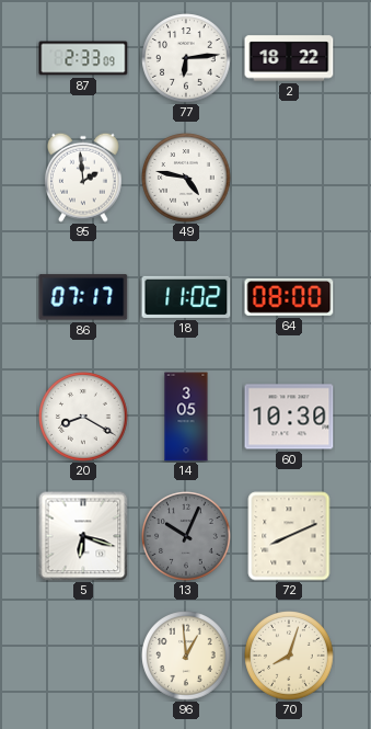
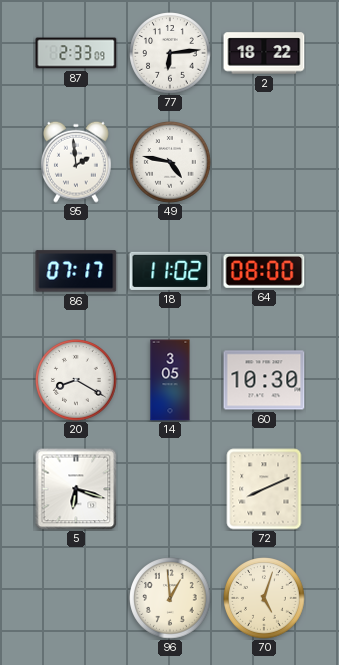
13: 10:04 -> none (186, 536)
70: 8:03 -> 5:03 (264, 598)
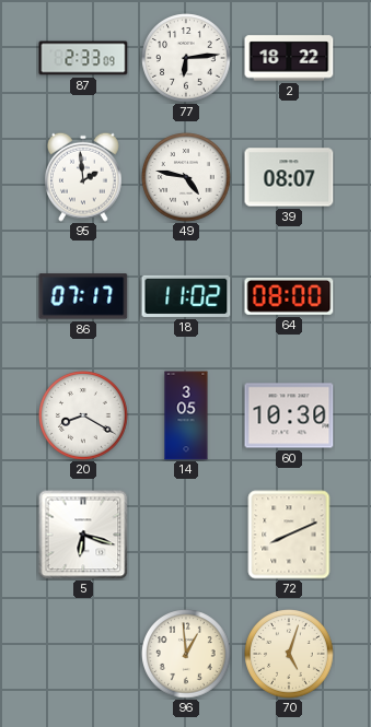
39: none -> 08:07 (289, 177)
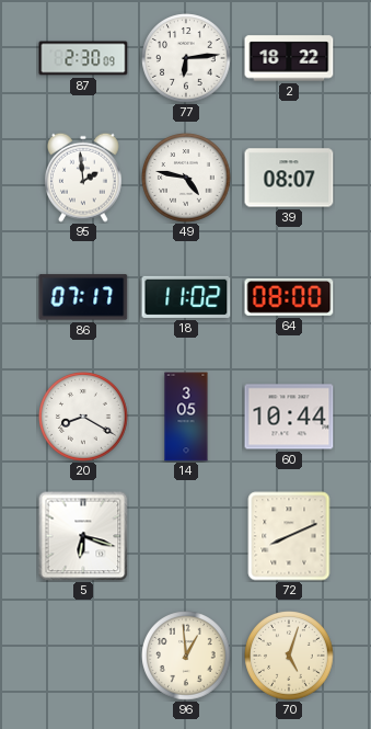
87: 2:33 -> 2:30 (83, 58)
60: 10:30 -> 10:44 (289, 417)
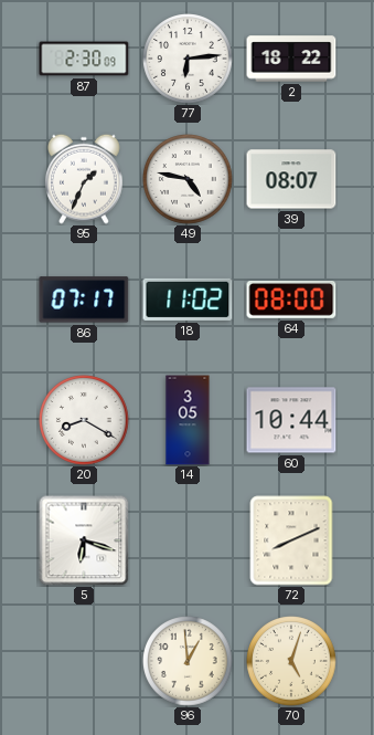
95: 1:59 -> 1:34 (85, 179)
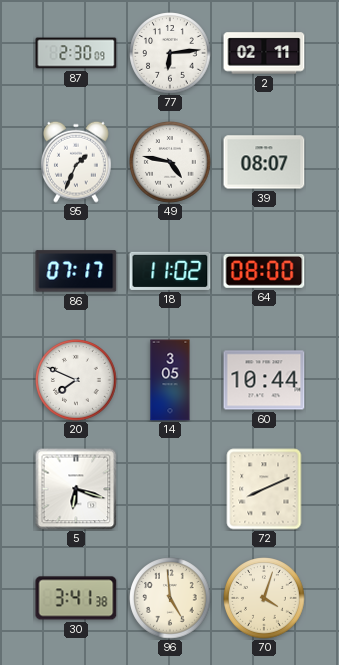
2: 18:22 -> 02:11 (264, 53)
20: 8:20 -> 7:49 (76, 380)
30: none -> 3:41 (76, 598)
96: 12:59 -> 4:59 (170, 598)
70: 5:03 -> 4:03 (264, 598)
